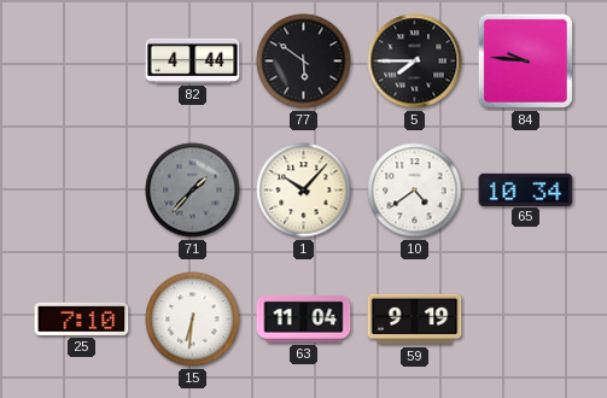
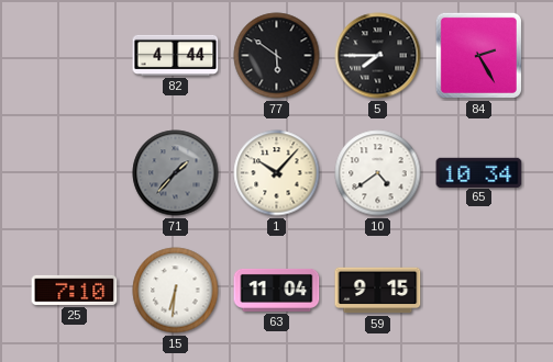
84: 9:46 -> 2:25 (478, 55)
59: 9:19 -> 9:15 (378, 291)
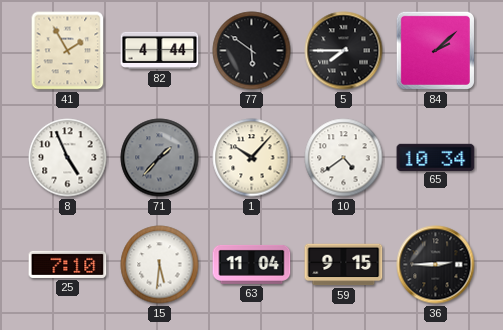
41: none -> 1:55 (68, 51)
84: 2:25 -> 2:08 (435, 50)
8: none -> 4:56 (68, 158)
15: 6:31 -> 5:31 (160, 265)
36: none -> 2:45 (436, 265)
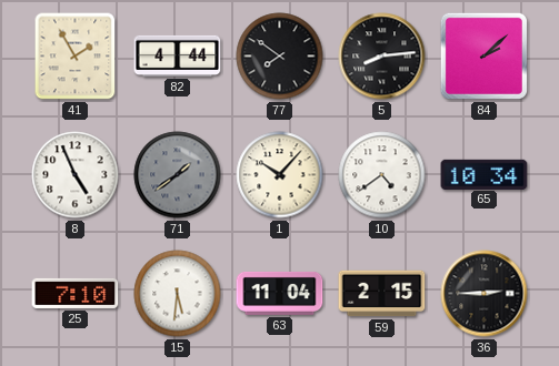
77: 5:51 -> 7:51 (280, 57)
5: 7:45 -> 8:14 (382, 57)
71: 1:37 -> 1:39 (178, 175)
59: 9:15 -> 2:15 (382, 294)
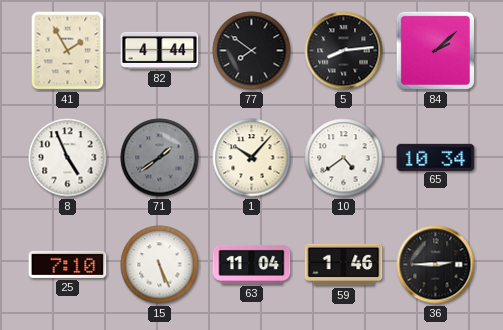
15: 5:31 -> 5:26 (160, 265)
59: 2:15 -> 1:46 (344, 265)
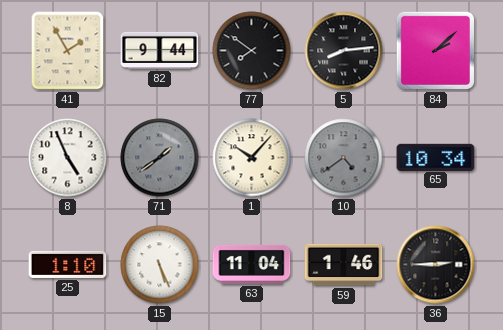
82: 4:44 -> 9:44 (160, 50)
10 dial: white -> grey (344, 158)
25: 7:10 -> 1:10 (68, 264)
